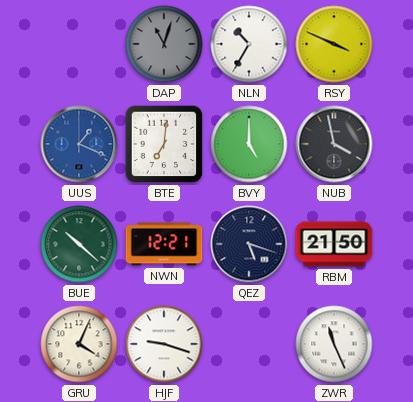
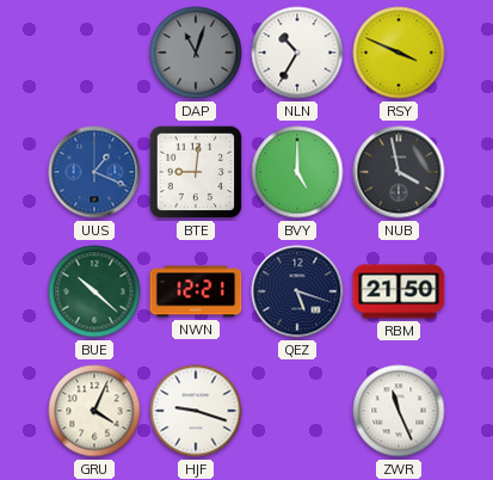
BTE: 7:01 -> 9:01 (196, 172)
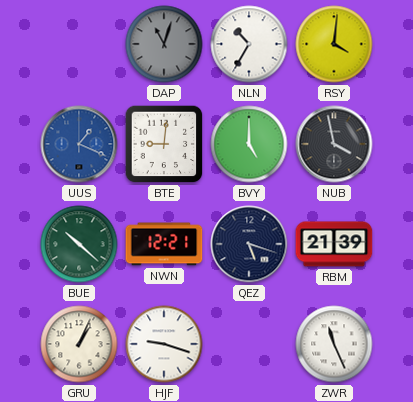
RSY: 3:49 -> 4:01 (334, 44)
RBM: 21:50 -> 21:39 (334, 244)
GRU: 4:04 -> 1:04 (79, 344)
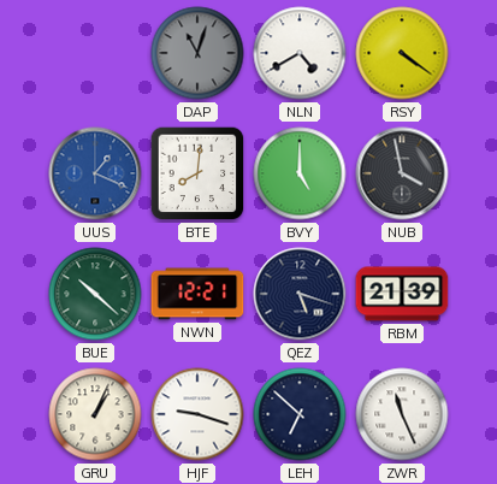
NLN: 10:35 -> 4:40 (300, 53)
RSY: 4:01 -> 4:21 (402, 53)
BTE: 9:01 -> 8:01 (197, 173)
LEH: none -> 6:52 (300, 414)
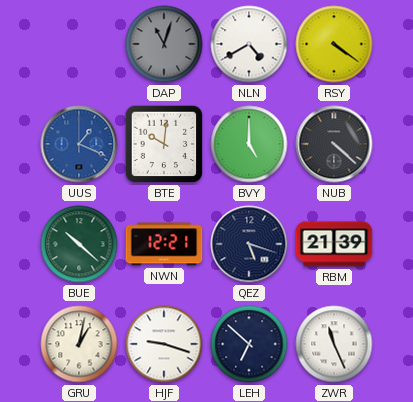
BTE: 8:01 -> 10:01 (164, 144)
NUB: 3:58 -> 4:22 (334, 144)
GRU: 1:04 -> 1:02 (79, 344)
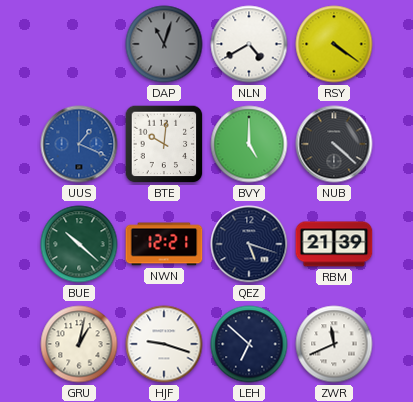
ZWR: 11:26 -> 11:41 (334, 344)
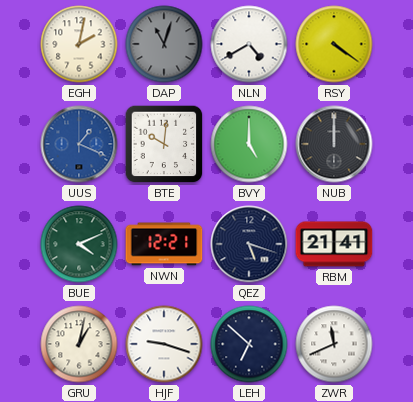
EGH: none -> 2:02 (79, 44)
NUB: 4:22 -> 12:00 (334, 144)
BUE: 10:22 -> 4:11 (79, 244)
RBM: 21:39 -> 21:41 (334, 244)
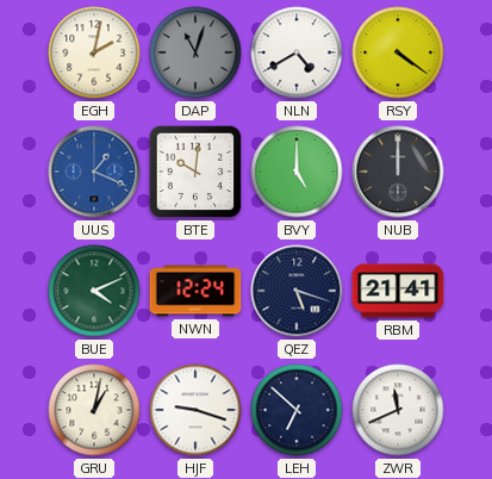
NWN: 12:21 -> 12:24 (195, 291)
